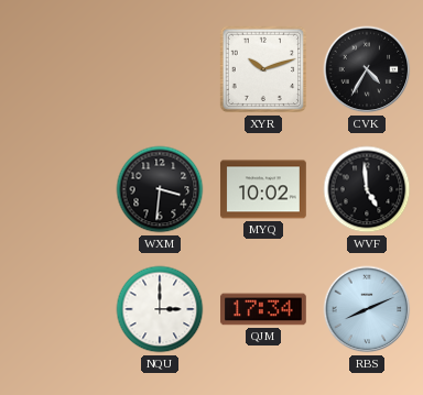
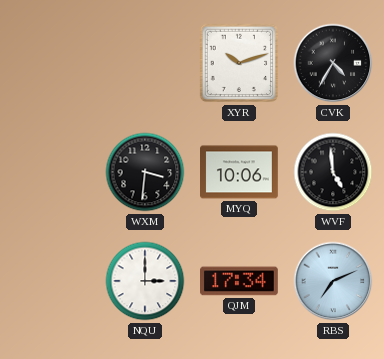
MYQ: 10:02 -> 10:06 (240, 172)
RBS: 8:11 -> 7:11 (333, 281)
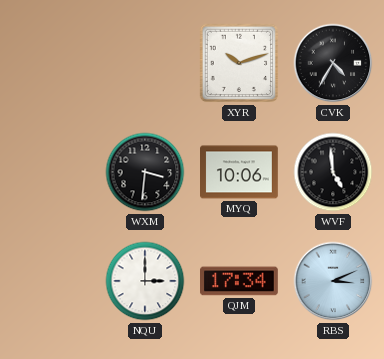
RBS: 7:11 -> 3:11 (333, 281)
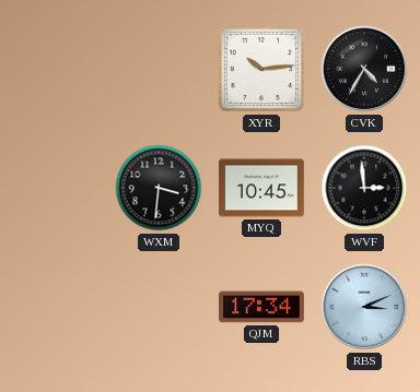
XYR: 10:12 -> 10:14 (261, 69)
MYQ: 10:06 -> 10:45 (262, 188)
WVF: 4:59 -> 2:59 (364, 188)
NQU: 3:00 -> none (145, 281)
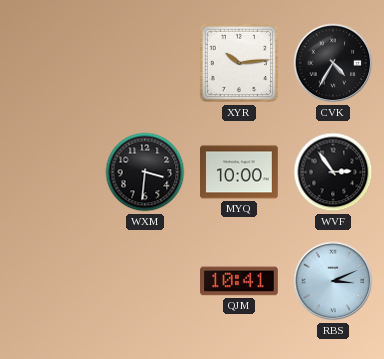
MYQ: 10:45 -> 10:00 (240, 172)
WVF: 2:59 -> 2:54 (333, 172)
QJM: 17:34 -> 10:41 (240, 281)
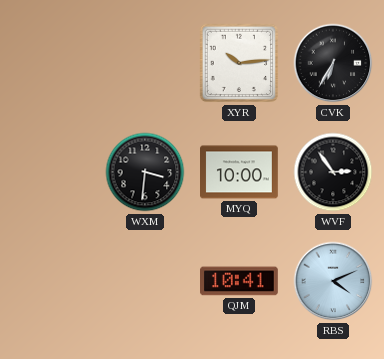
CVK: 4:35 -> 6:35 (333, 63)
RBS: 3:11 -> 4:11 (333, 281)
